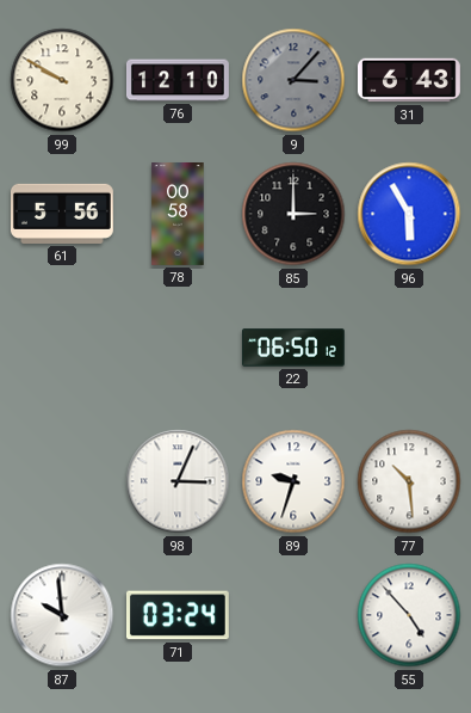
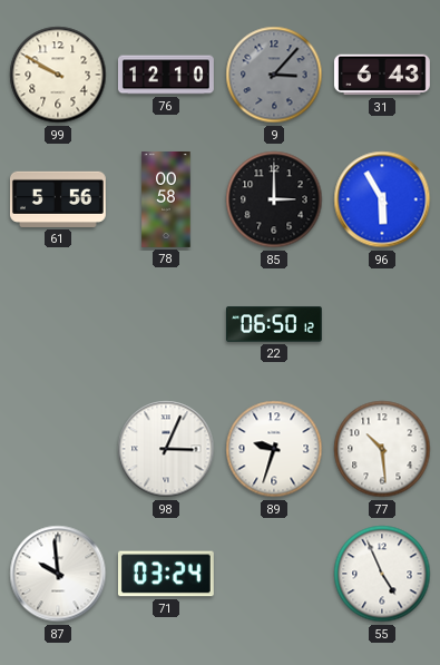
55: 4:53 -> 4:56 (382, 574)
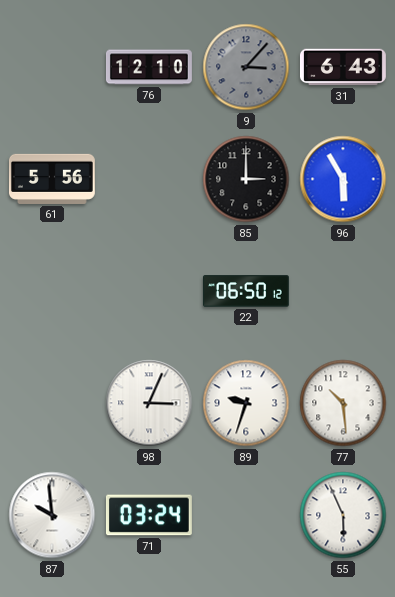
99: 9:50 -> none (58, 75)
78: 00:58 -> none (166, 201)
55: 4:56 -> 5:56 (343, 515)
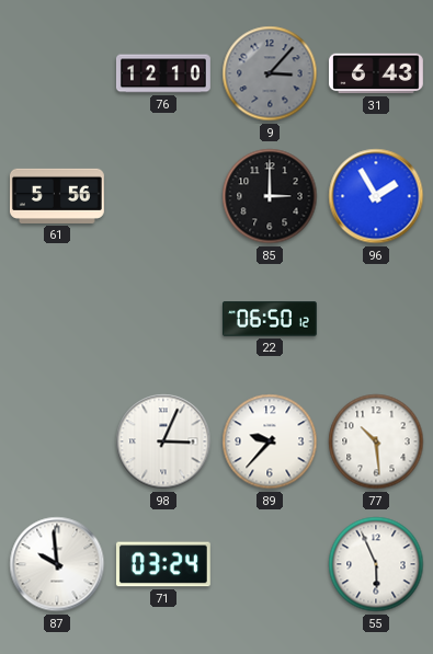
96: 5:55 -> 1:55 (376, 196)
89: 9:33 -> 9:37 (270, 441)
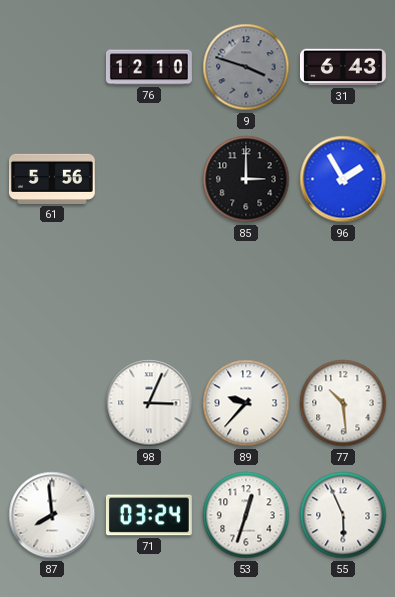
9: 3:07 -> 3:48 (246, 67)
22: 06:50 -> none (270, 319)
87: 9:59 -> 7:59 (52, 515)
53: none -> 12:33 (246, 515)
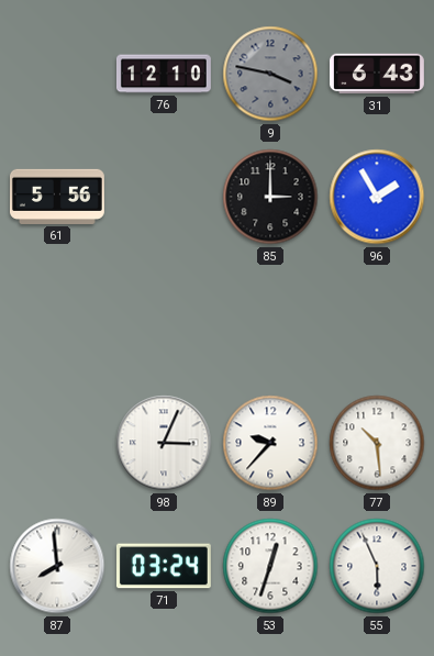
9: 3:48 -> 3:47 (270, 74)
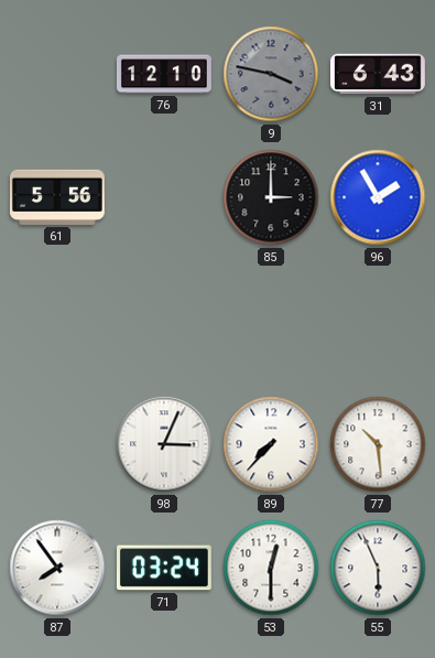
89: 9:37 -> 7:37 (271, 444)
87: 7:59 -> 7:54 (57, 568)
53: 12:33 -> 12:30 (271, 568)
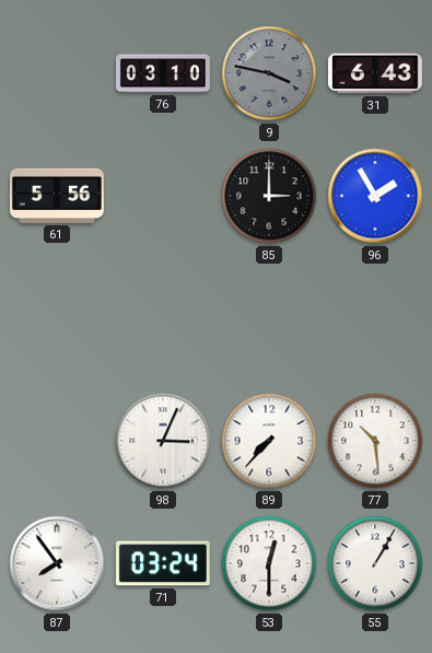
76: 12:10 -> 03:10 (163, 73)
55: 5:56 -> 1:05 (375, 563)
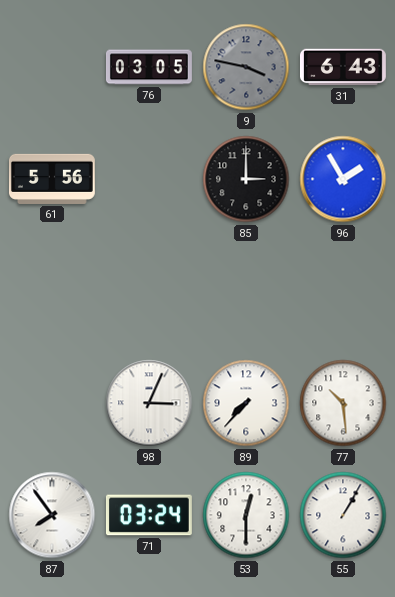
76: 03:10 -> 03:05 (149, 67)
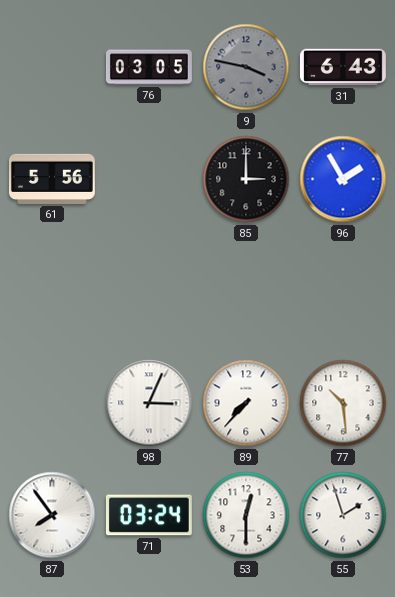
55: 1:05 -> 1:57 (343, 515)
